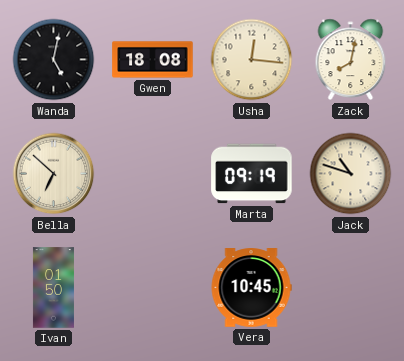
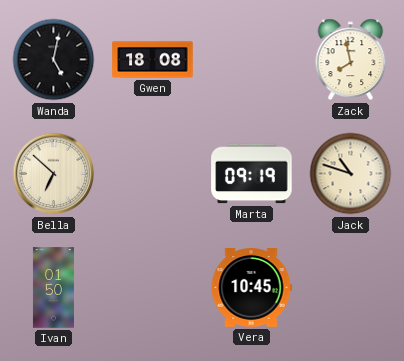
Usha: 12:16 -> none (252, 60)
Zack: 8:02 -> 7:58 (351, 60)
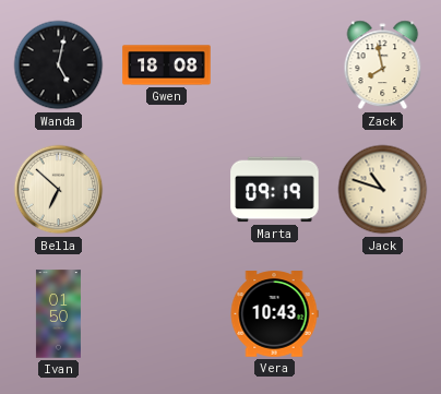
Vera: 10:45 -> 10:43 (274, 314)
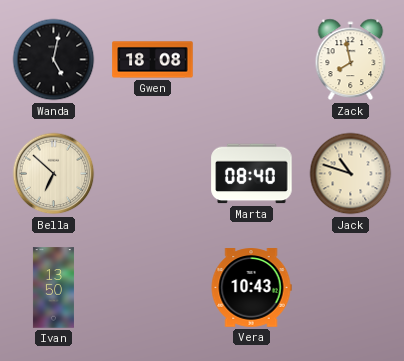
Marta: 09:19 -> 08:40 (252, 174)
Ivan: 01:50 -> 13:50 (53, 288)
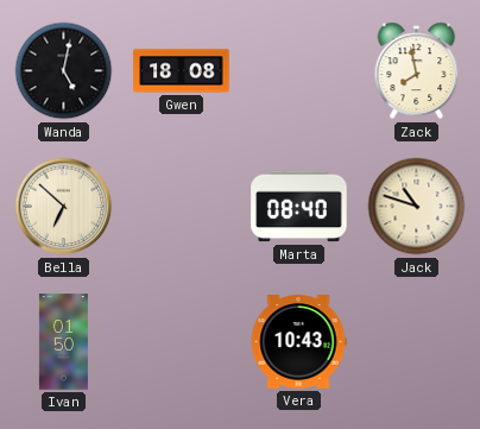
Ivan: 13:50 -> 01:50 (63, 342)
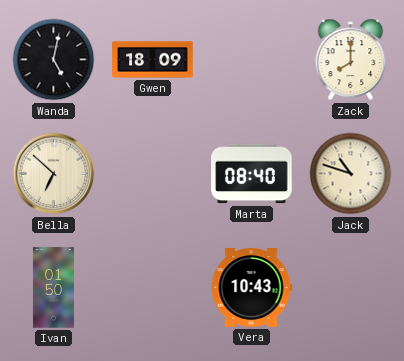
Gwen: 18:08 -> 18:09 (153, 60)
Zack: 7:58 -> 8:00 (351, 60)
